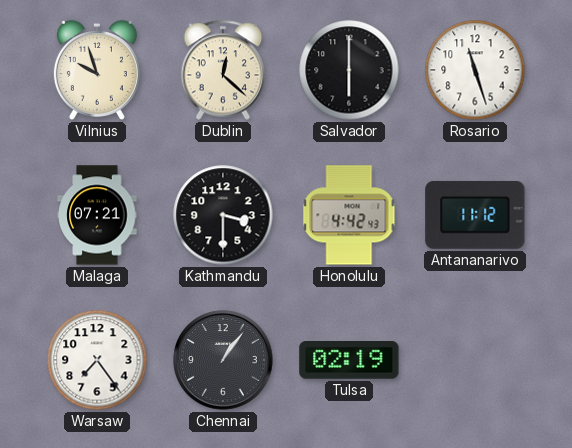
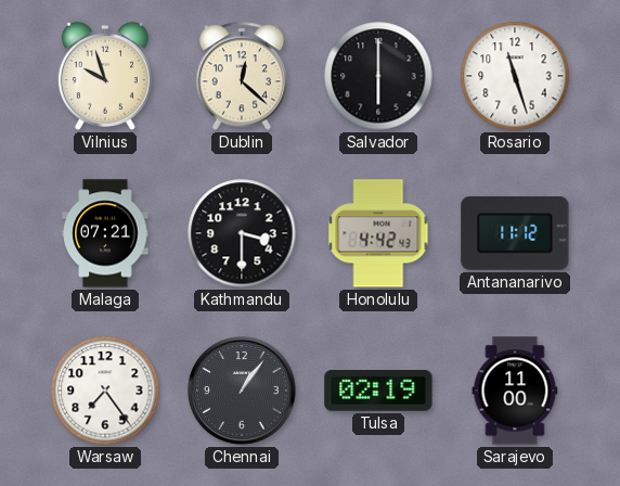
Sarajevo: none -> 11:00 (515, 391)
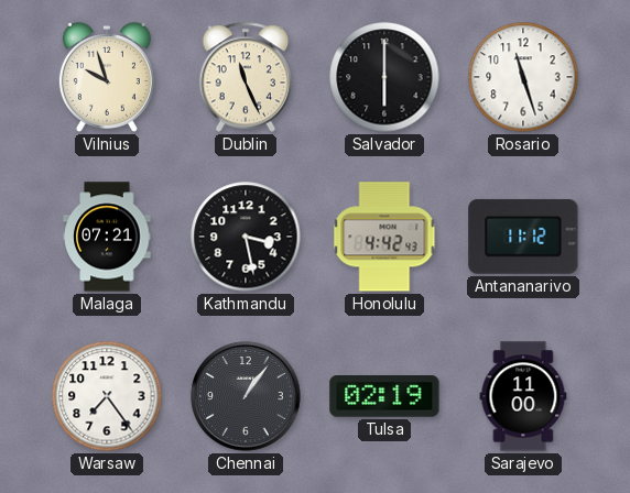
Dublin: 12:22 -> 11:26 (246, 77)
Kathmandu: 3:30 -> 3:28 (246, 237)
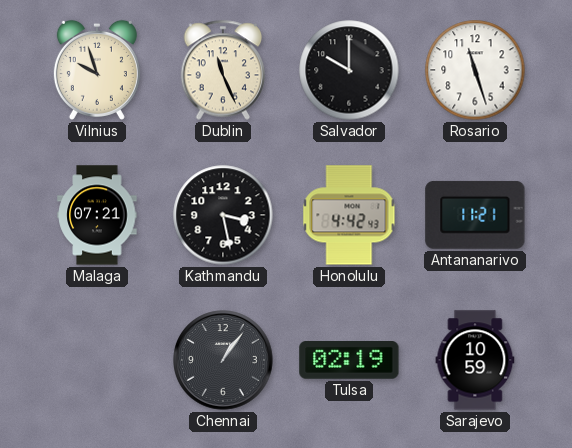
Salvador: 6:00 -> 10:00 (349, 70)
Antananarivo: 11:12 -> 11:21 (475, 215)
Warsaw: 7:24 -> none (107, 396)
Sarajevo: 11:00 -> 10:59 (475, 360)
